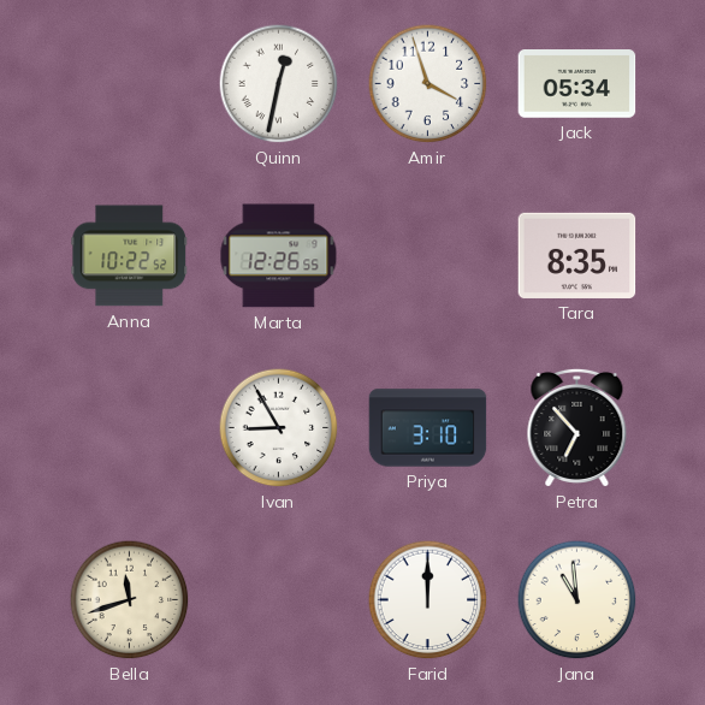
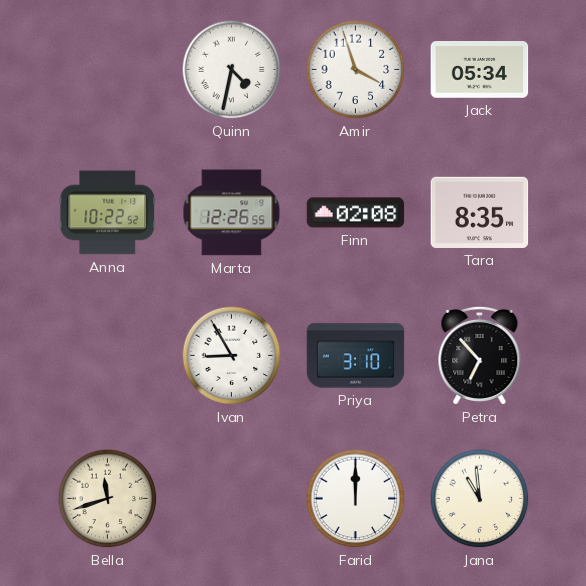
Quinn: 12:32 -> 4:32 (232, 70)
Finn: none -> 02:08 (356, 213)
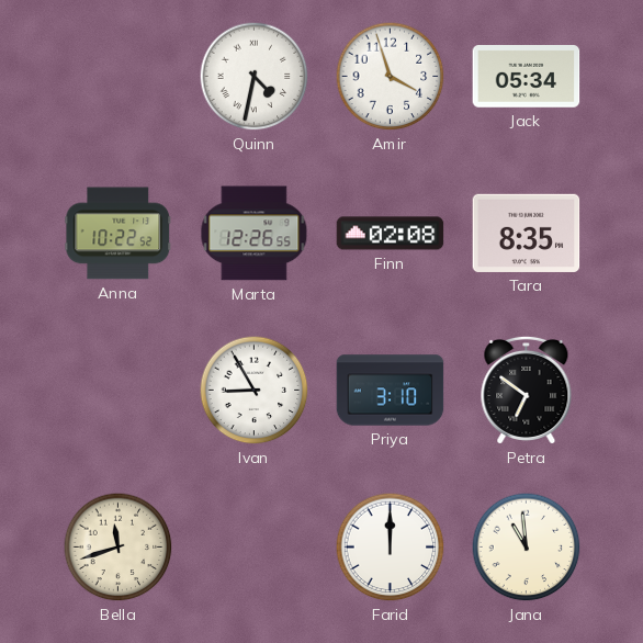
Petra: 6:53 -> 6:51 (527, 390)
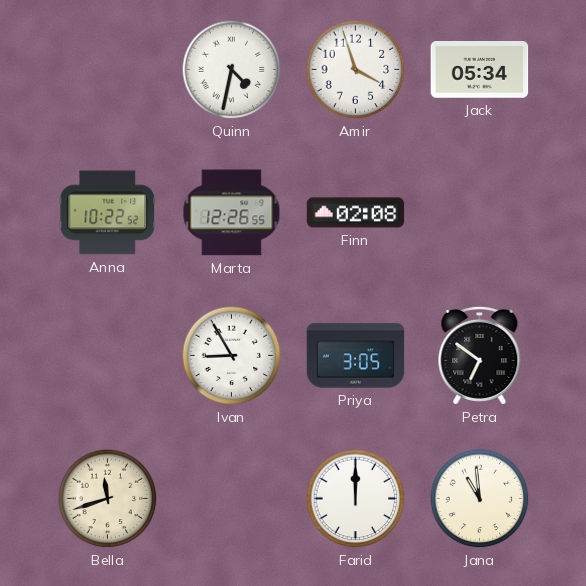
Tara: 8:35 -> none (527, 233)
Priya: 3:10 -> 3:05 (356, 356)
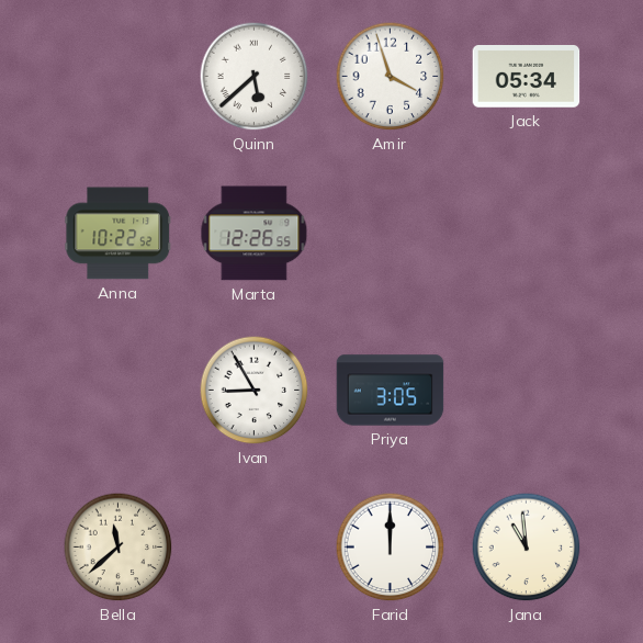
Quinn: 4:32 -> 5:38 (255, 77)
Finn: 02:08 -> none (356, 213)
Petra: 6:51 -> none (480, 355)
Bella: 11:42 -> 11:38 (119, 548)
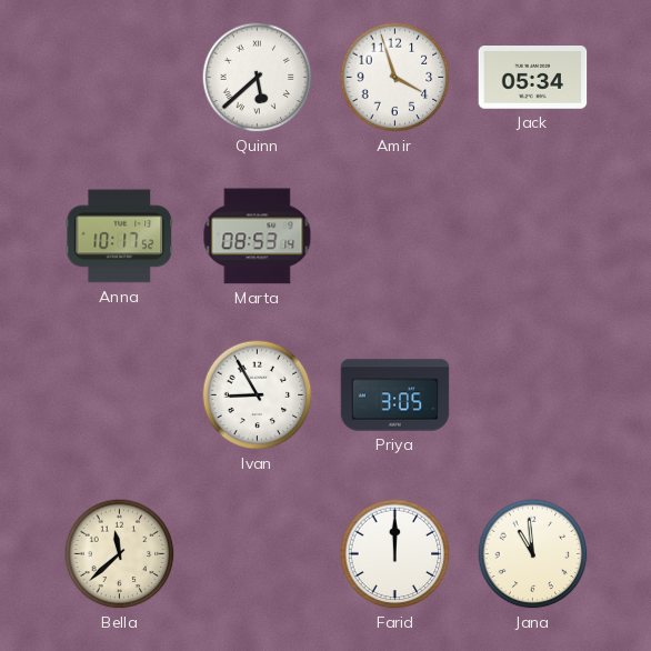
Anna: 10:22 -> 10:17 (120, 237)
Marta: 12:26 -> 08:53 (258, 237)
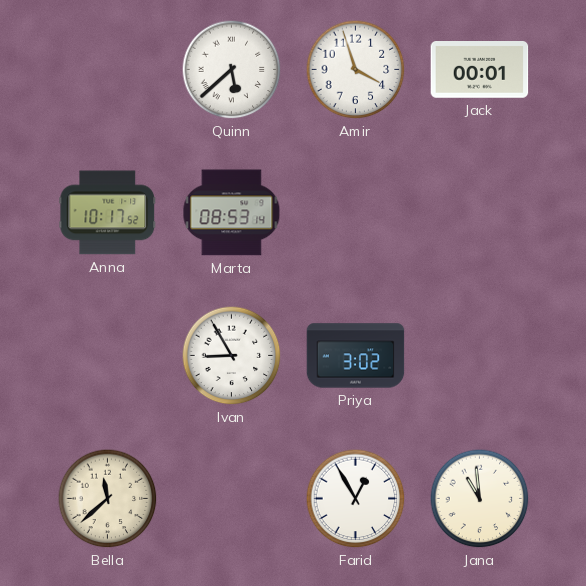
Jack: 05:34 -> 00:01 (480, 70)
Priya: 3:05 -> 3:02 (356, 356)
Farid: 12:00 -> 12:55 (356, 499)
